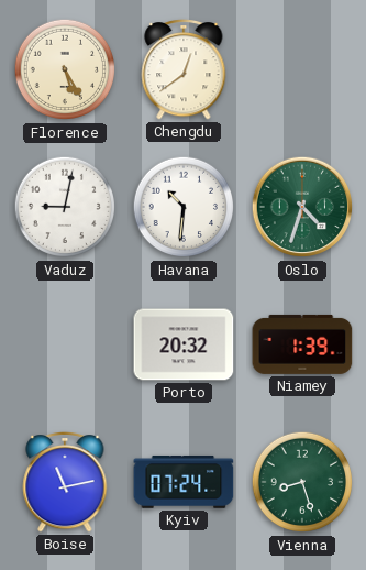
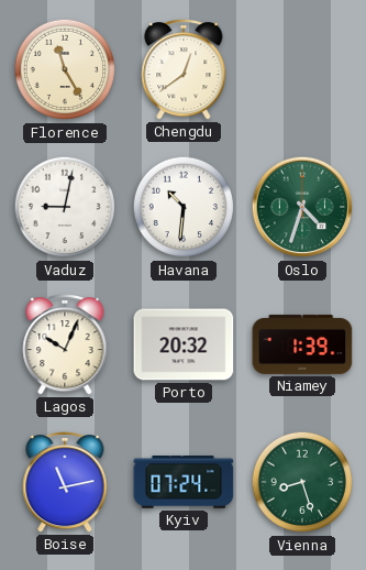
Florence: 5:25 -> 11:25 (65, 69)
Lagos: none -> 10:04 (65, 344)
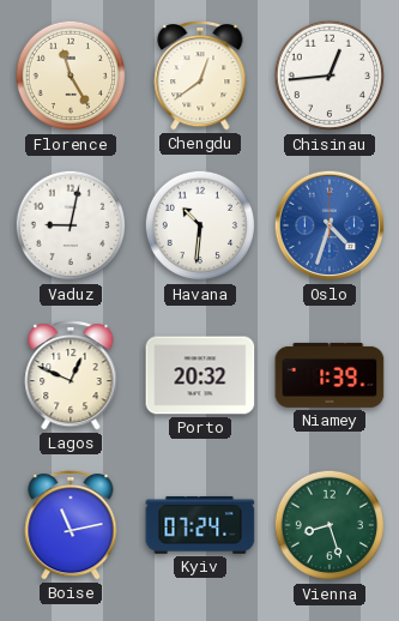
Chisinau: none -> 12:44 (330, 76)
Oslo dial: green -> blue (330, 225)
Lagos: 10:04 -> 12:49 (71, 375)
